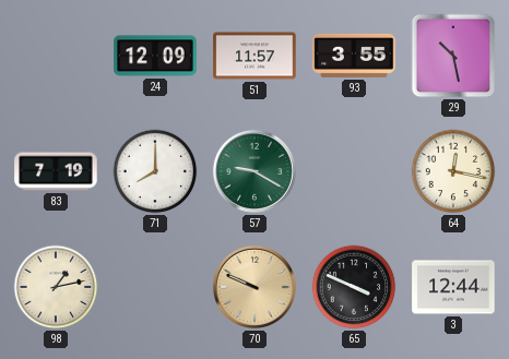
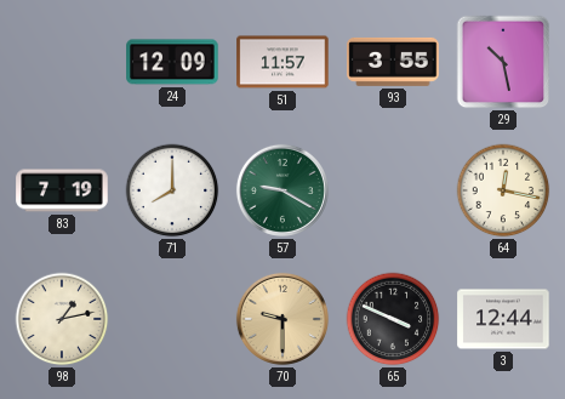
70: 9:49 -> 9:30 (282, 319)
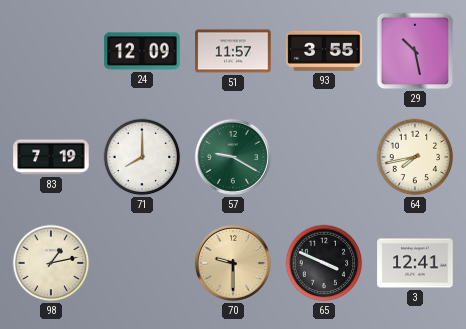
64: 12:17 -> 7:43 (415, 157)
3: 12:44 -> 12:41 (415, 263)
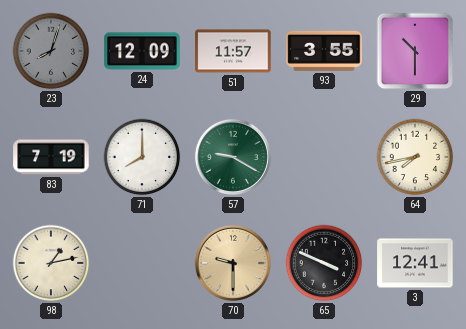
23: none -> 8:03 (51, 51)
29: 10:28 -> 10:30 (415, 51)
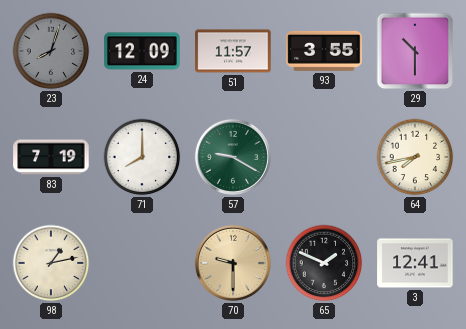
65: 3:49 -> 1:49 (324, 263)
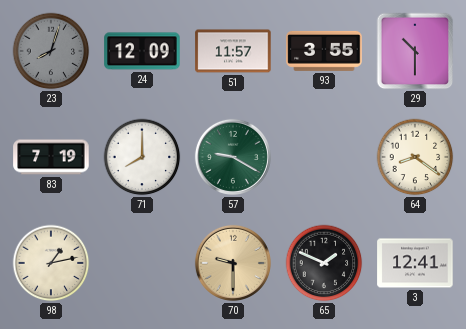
64: 7:43 -> 8:21 (415, 157)
